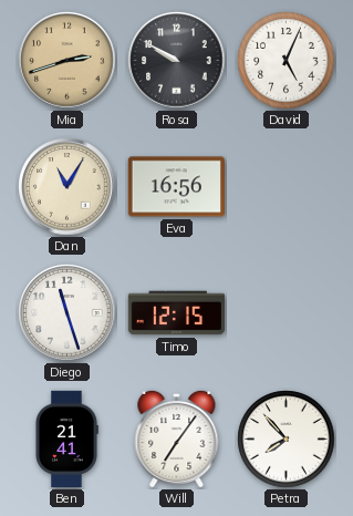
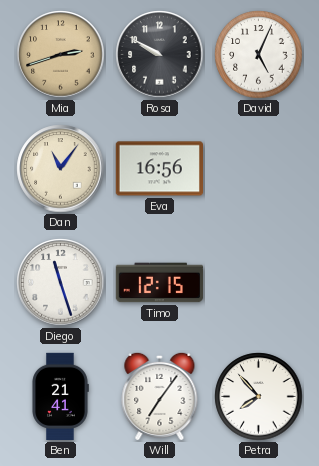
Dan: 11:05 -> 11:06 (61, 169)
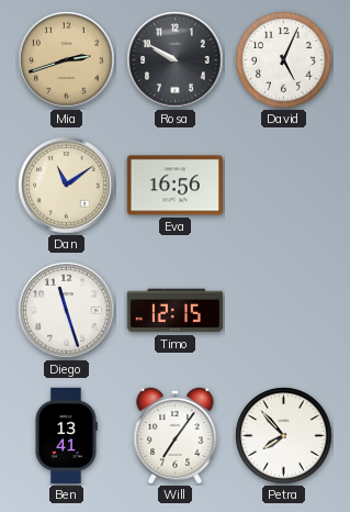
Dan: 11:06 -> 11:09 (67, 186)
Ben: 21:41 -> 13:41 (66, 436)
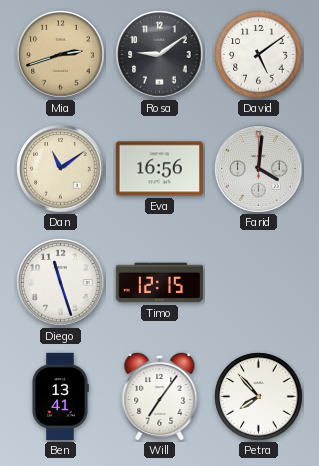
Rosa: 9:50 -> 9:09 (160, 55)
David: 5:04 -> 5:09 (259, 55)
Farid: none -> 4:01 (259, 169)
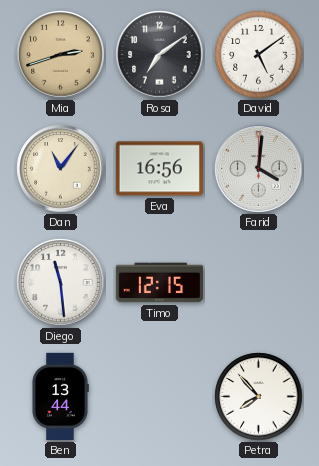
Rosa: 9:09 -> 7:09 (160, 55)
Dan: 11:09 -> 11:06 (61, 169)
Diego: 11:27 -> 11:29 (61, 283)
Ben: 13:41 -> 13:44 (60, 397)
Will: 7:06 -> none (160, 396)
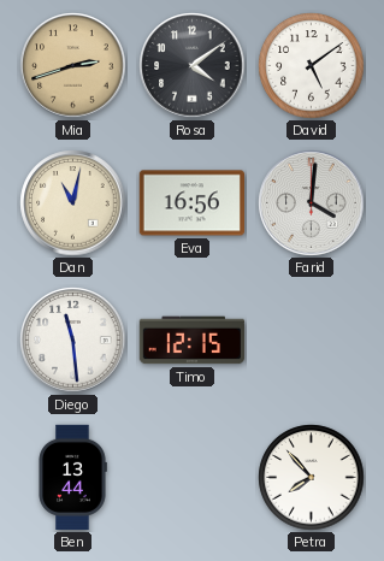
Rosa: 7:09 -> 4:09 (193, 66)
Dan: 11:06 -> 11:02 (73, 203)
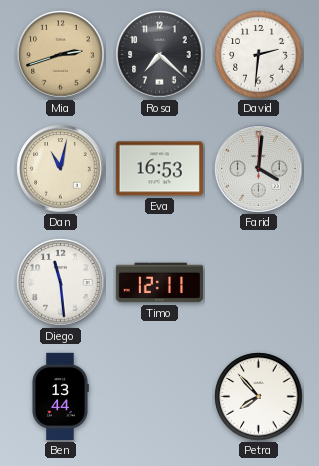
Rosa: 4:09 -> 7:22 (160, 55)
David: 5:09 -> 2:31 (259, 55)
Eva: 16:56 -> 16:53 (159, 169)
Timo: 12:15 -> 12:11 (160, 283)
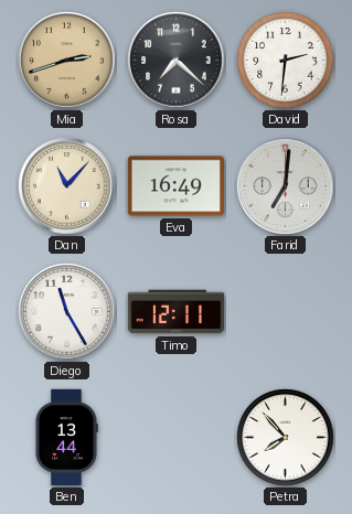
Dan: 11:02 -> 11:07 (67, 186)
Eva: 16:53 -> 16:49 (175, 186)
Farid: 4:01 -> 7:01 (286, 186)
Diego: 11:29 -> 11:25 (67, 312)
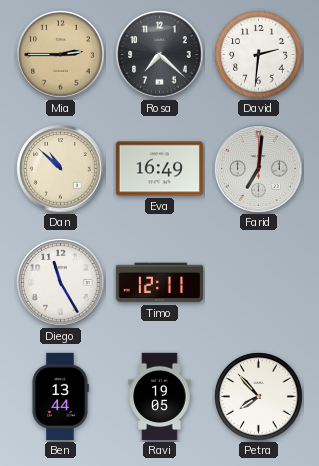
Mia: 2:42 -> 2:45 (61, 55)
Dan: 11:07 -> 10:52 (61, 169)
Ravi: none -> 19:05 (160, 397)
